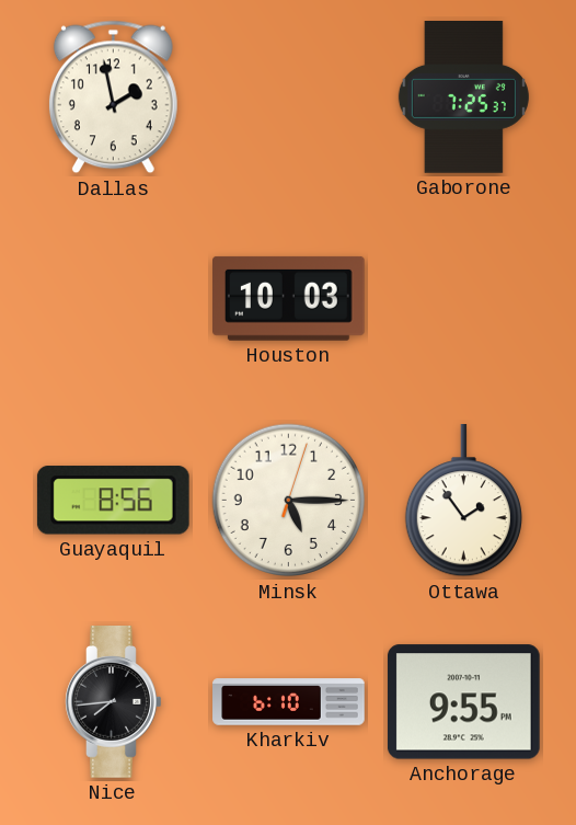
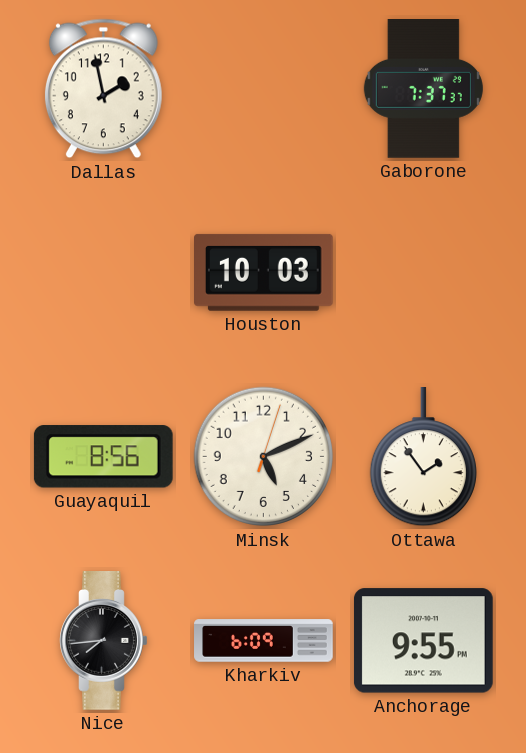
Gaborone: 7:25 -> 7:37 (423, 89)
Minsk: 5:15 -> 5:11 (264, 457)
Kharkiv: 6:10 -> 6:09 (264, 641)
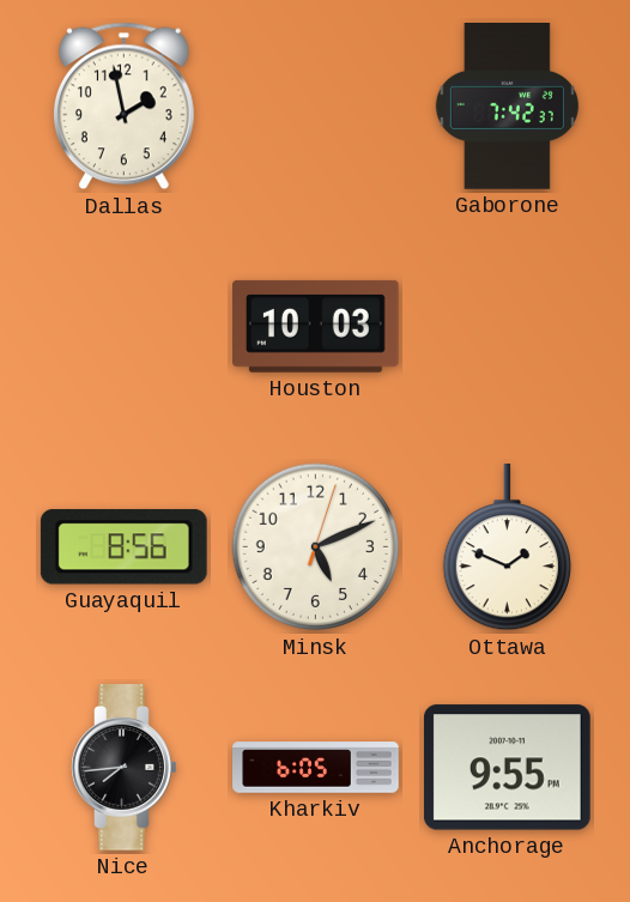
Gaborone: 7:37 -> 7:42 (507, 107)
Ottawa: 1:54 -> 1:49 (507, 549)
Kharkiv: 6:09 -> 6:05 (316, 768)
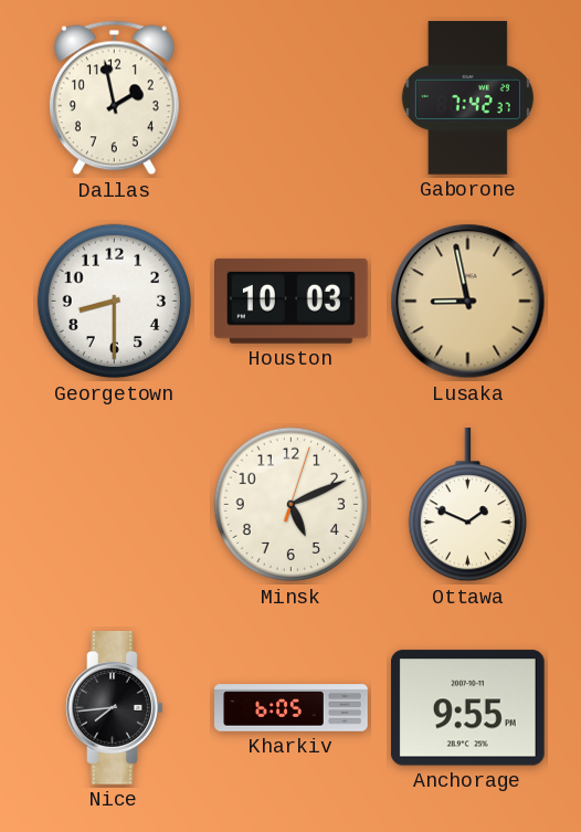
Georgetown: none -> 8:30 (115, 302)
Lusaka: none -> 8:58 (468, 302)
Guayaquil: 8:56 -> none (123, 547)
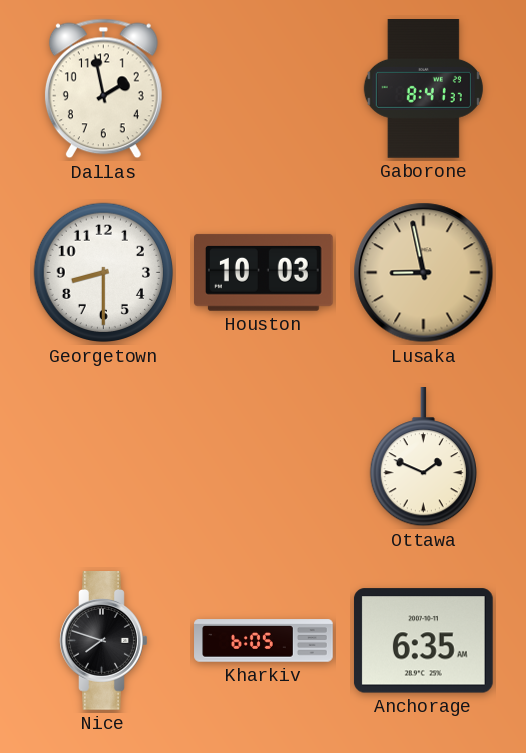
Gaborone: 7:42 -> 8:41 (423, 89)
Minsk: 5:11 -> none (292, 505)
Nice: 7:44 -> 7:48 (104, 641)
Anchorage: 9:55 -> 6:35 (423, 641)
